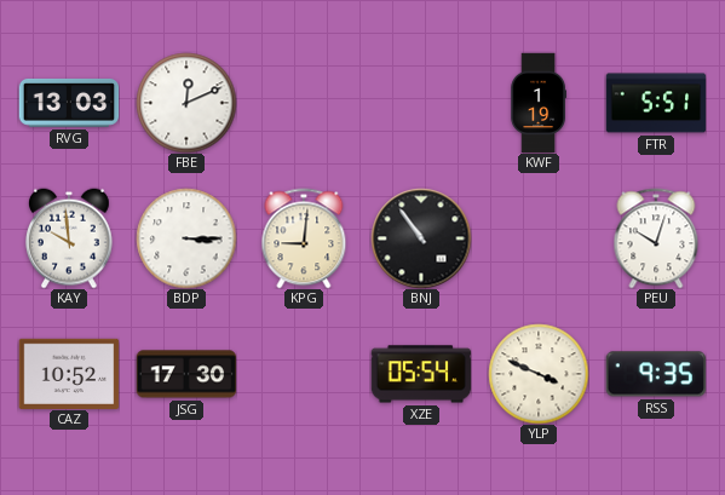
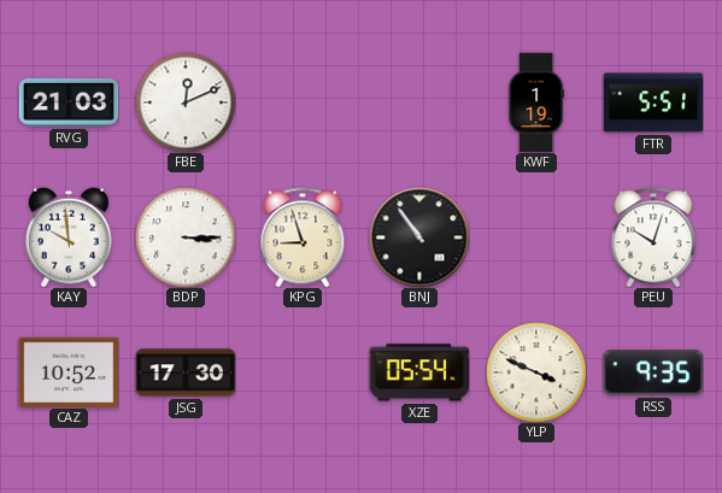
RVG: 13:03 -> 21:03 (69, 102)
KPG: 9:01 -> 8:57 (303, 237)
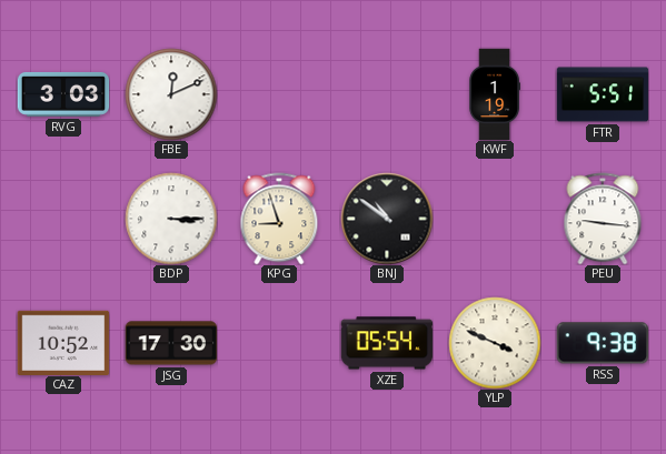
RVG: 21:03 -> 3:03 (63, 94)
KAY: 9:59 -> none (69, 237)
BNJ: 10:54 -> 10:51 (387, 219)
PEU: 10:03 -> 9:16 (603, 219)
RSS: 9:35 -> 9:38 (602, 343)
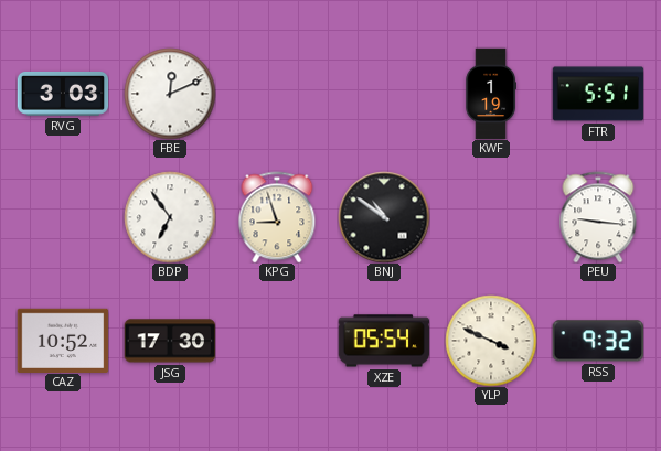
BDP: 3:15 -> 6:54 (170, 217)
RSS: 9:38 -> 9:32 (597, 341)
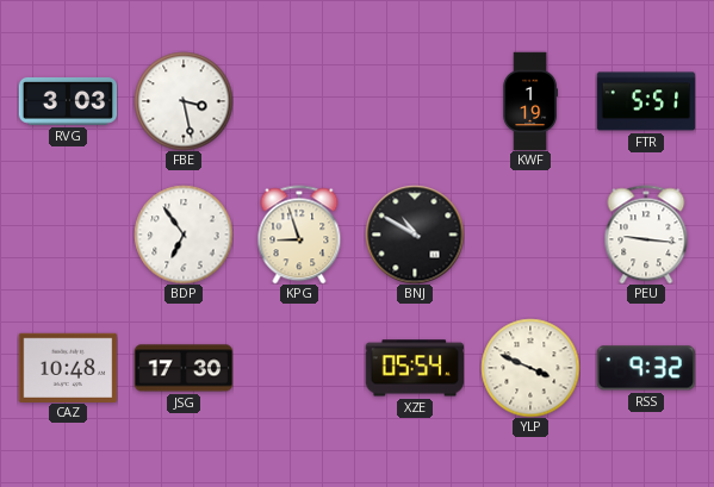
FBE: 12:11 -> 3:28 (184, 101)
BNJ: 10:51 -> 10:50 (415, 235)
CAZ: 10:52 -> 10:48 (68, 367)
